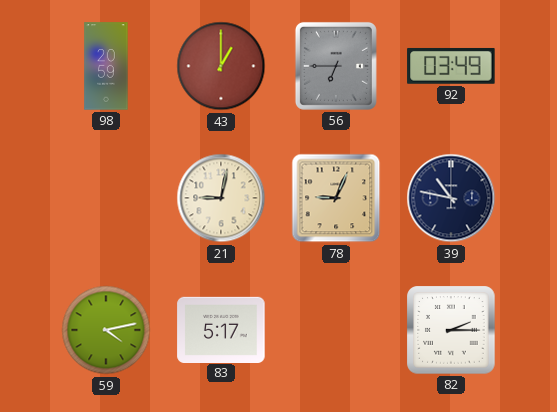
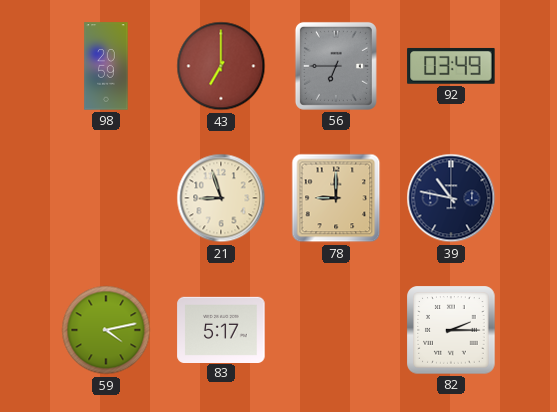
43: 1:00 -> 7:00 (221, 66)
21: 9:02 -> 8:57 (221, 198)
78: 9:04 -> 9:00 (336, 198)
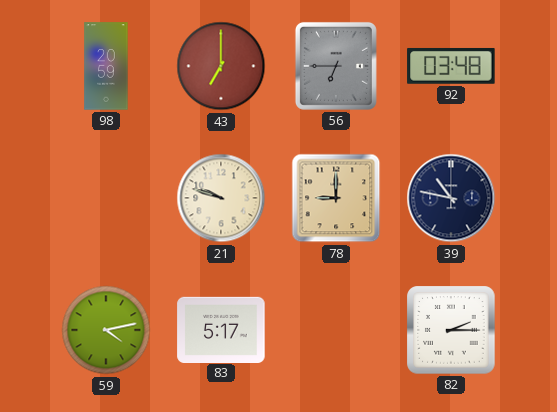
92: 03:49 -> 03:48 (451, 66)
21: 8:57 -> 9:48 (221, 198)
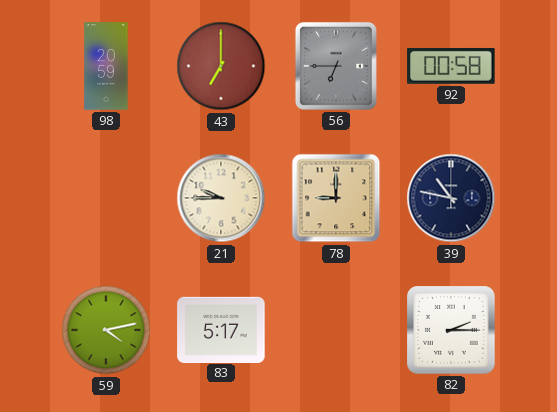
92: 03:48 -> 00:58 (451, 66)
21: 9:48 -> 9:45 (221, 198)
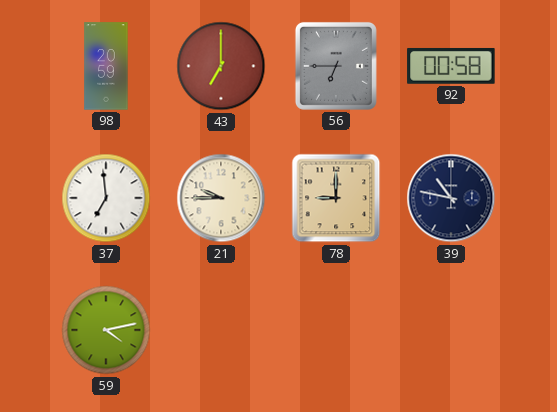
37: none -> 6:59 (106, 198)
83: 5:17 -> none (221, 329)
82: 2:15 -> none (451, 330)
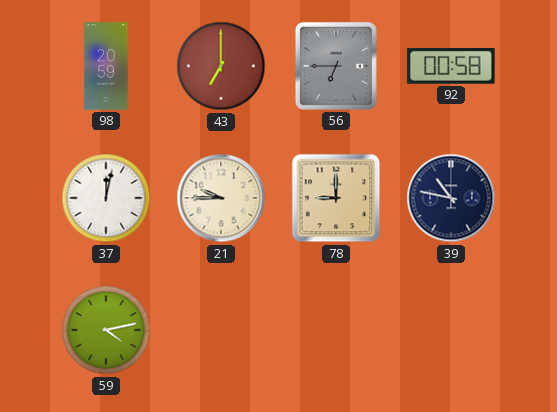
37: 6:59 -> 12:02 (106, 198)
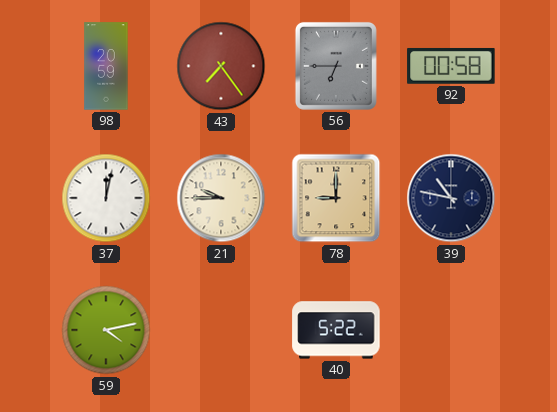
43: 7:00 -> 7:24 (221, 66)
40: none -> 5:22 (336, 330)
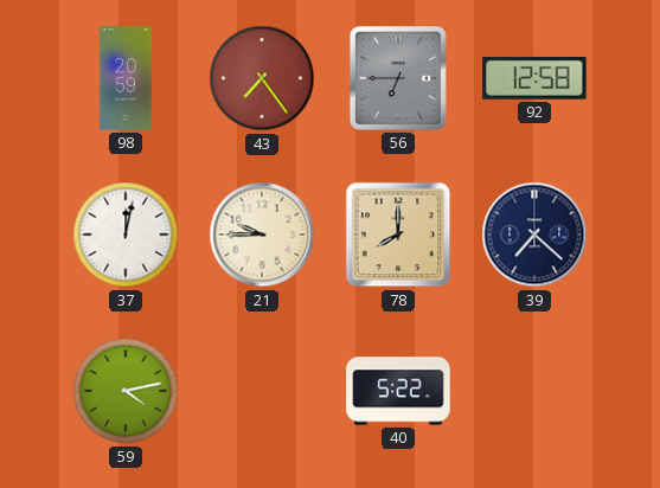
92: 00:58 -> 12:58 (534, 78)
78: 9:00 -> 8:00 (398, 235)
39: 10:47 -> 7:22 (534, 235)
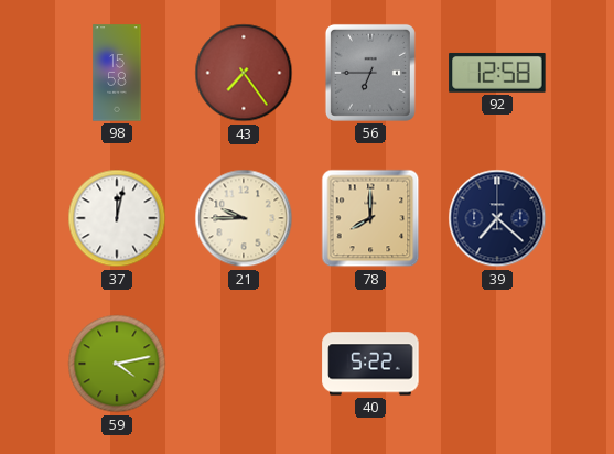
98: 20:59 -> 15:58 (117, 73)
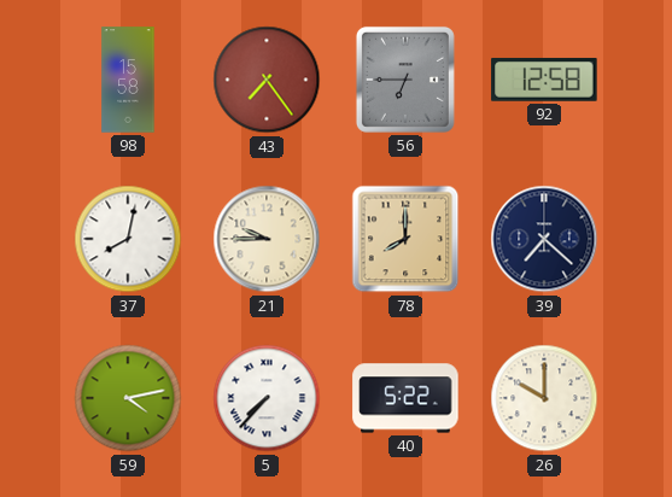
37: 12:02 -> 8:02 (128, 239)
5: none -> 7:37 (267, 398)
26: none -> 10:00 (544, 398)
